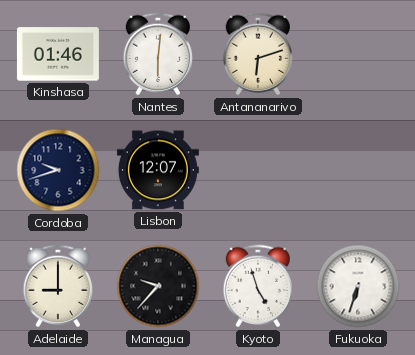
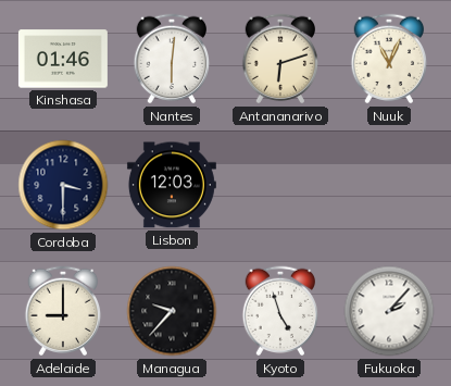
Nuuk: none -> 11:04 (389, 59)
Cordoba: 9:42 -> 3:30 (63, 185)
Lisbon: 12:07 -> 12:03 (172, 185)
Fukuoka: 6:33 -> 2:07 (389, 311)
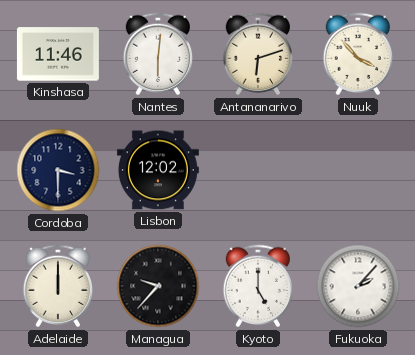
Kinshasa: 01:46 -> 11:46 (58, 54)
Nuuk: 11:04 -> 3:53 (358, 54)
Lisbon: 12:03 -> 12:02 (158, 170)
Adelaide: 9:00 -> 12:00 (58, 286)
Kyoto: 4:57 -> 5:00 (258, 286)
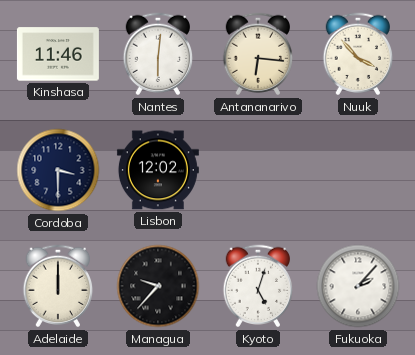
Antananarivo: 6:12 -> 6:16 (258, 54)
Kyoto: 5:00 -> 5:03 (258, 286)
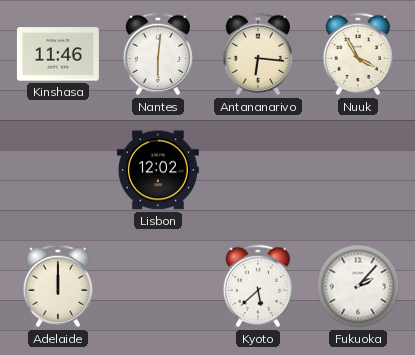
Nuuk: 3:53 -> 3:55 (358, 54)
Cordoba: 3:30 -> none (58, 170)
Managua: 9:37 -> none (158, 286)
Kyoto: 5:03 -> 5:38 (258, 286)
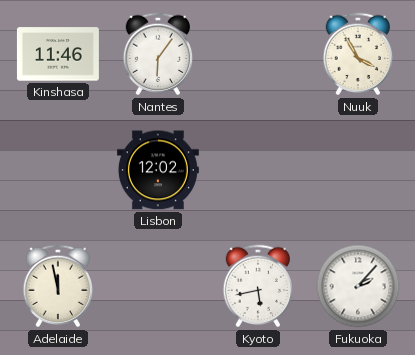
Nantes: 6:01 -> 6:06 (158, 54)
Antananarivo: 6:16 -> none (258, 54)
Adelaide: 12:00 -> 11:58 (58, 286)
Kyoto: 5:38 -> 5:43 (258, 286)
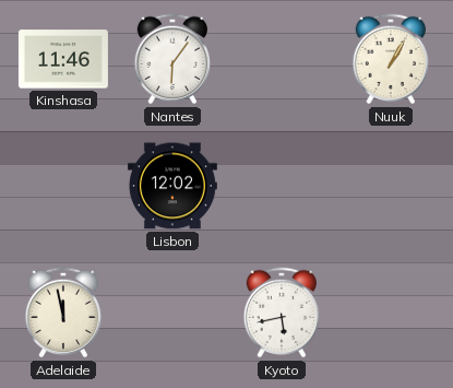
Nuuk: 3:55 -> 1:05 (391, 59)
Fukuoka: 2:07 -> none (358, 286)
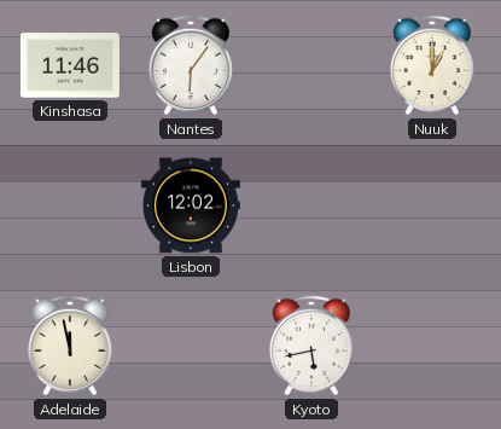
Nuuk: 1:05 -> 1:00 (432, 65)
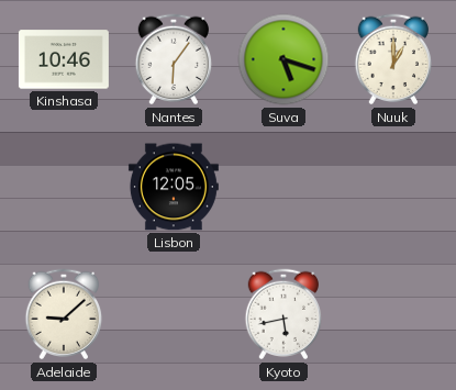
Kinshasa: 11:46 -> 10:46 (64, 59)
Suva: none -> 5:18 (283, 59)
Lisbon: 12:02 -> 12:05 (174, 187)
Adelaide: 11:58 -> 9:08 (64, 314)
